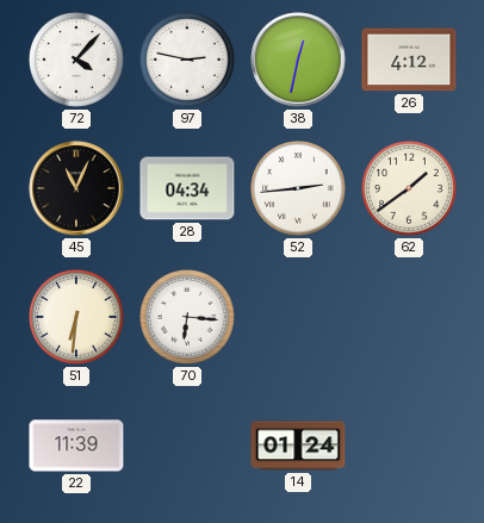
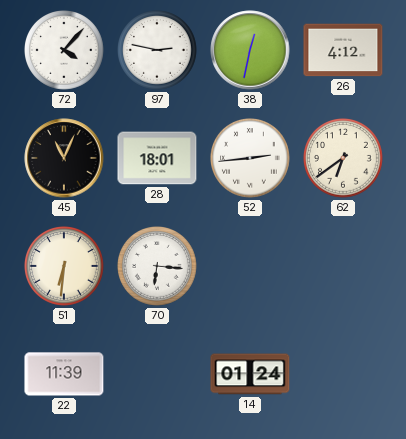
28: 04:34 -> 18:01 (157, 158)
62: 1:39 -> 6:39 (344, 159)
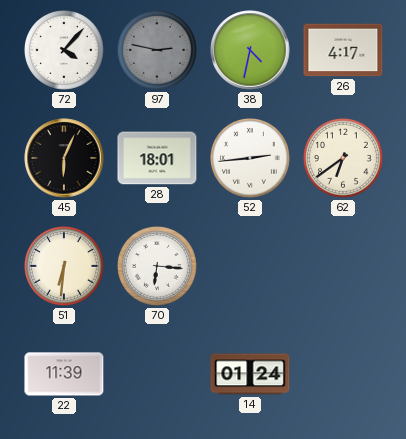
97 dial: white -> grey (158, 51)
38: 12:32 -> 4:32 (250, 50)
26: 4:12 -> 4:17 (343, 50)
45: 11:04 -> 6:04 (64, 158)
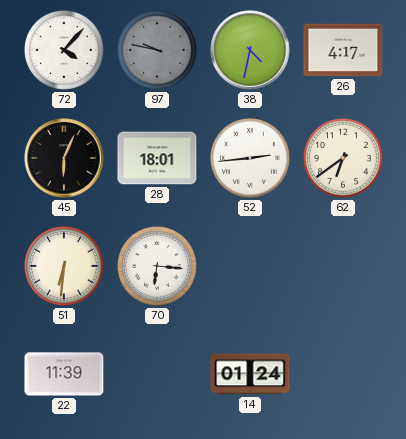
97: 2:47 -> 9:47 (158, 51)
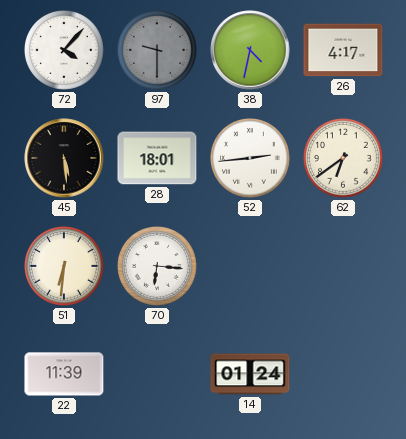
97: 9:47 -> 9:30 (158, 51)
45: 6:04 -> 5:29 (64, 158)
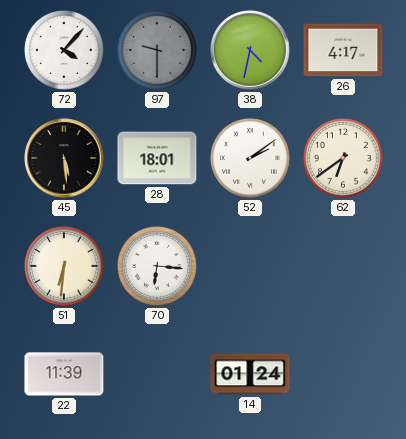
52: 2:44 -> 2:09 (251, 159)
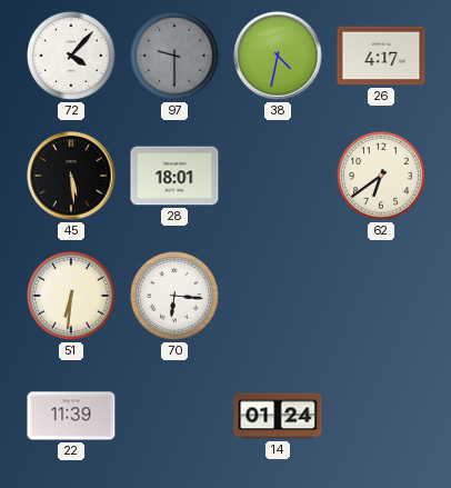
52: 2:09 -> none (251, 159)
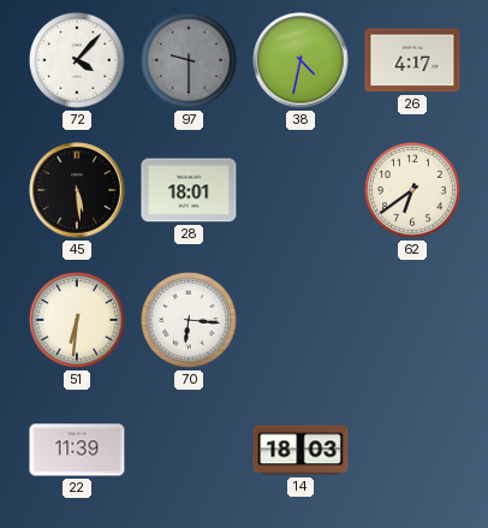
14: 01:24 -> 18:03 (300, 450)
